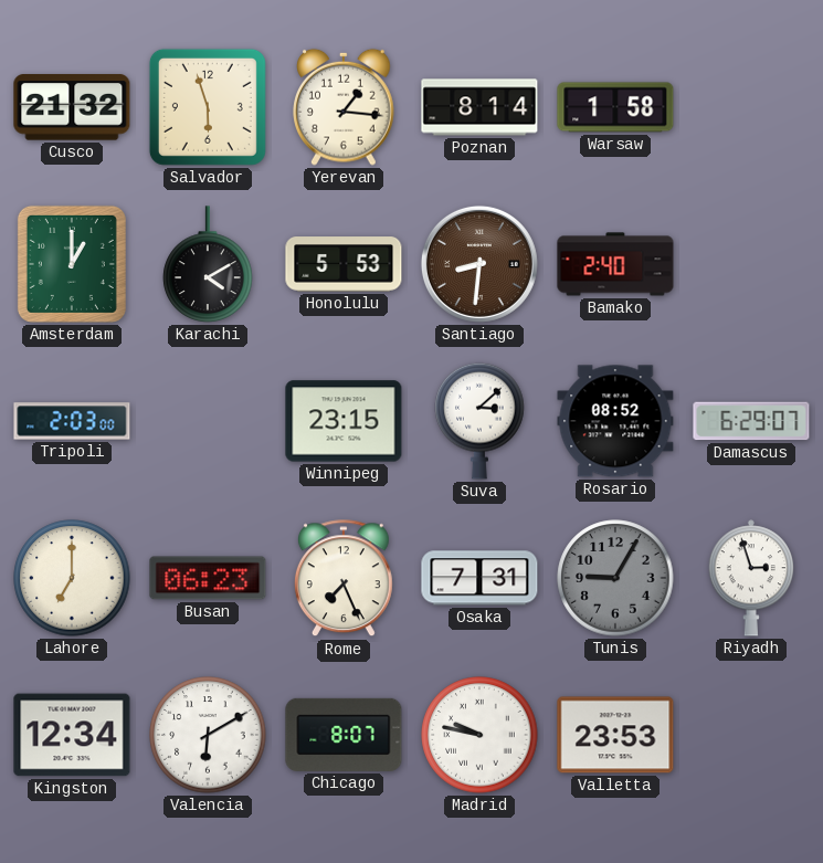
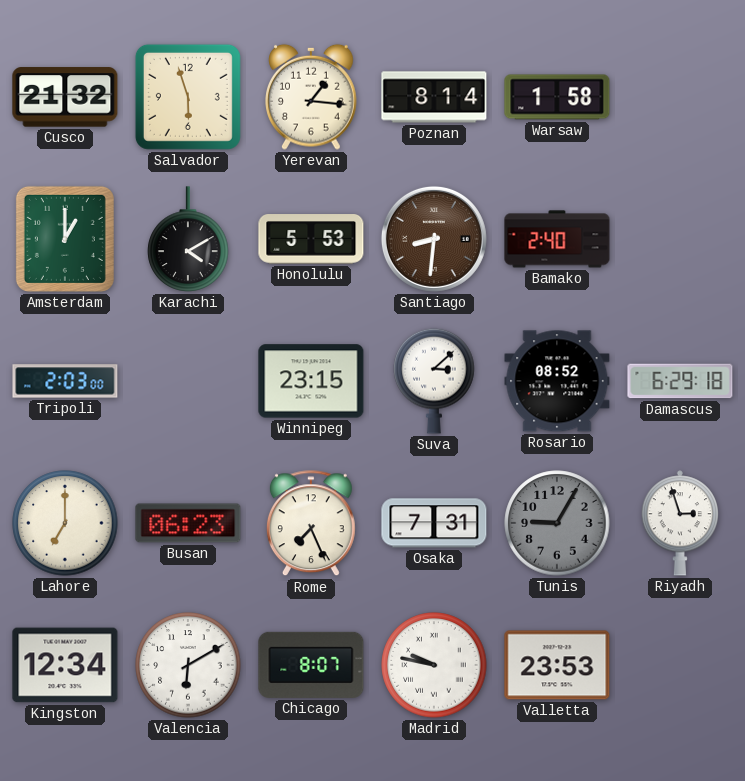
Damascus: 6:29:07 -> 6:29:18 (680, 381)
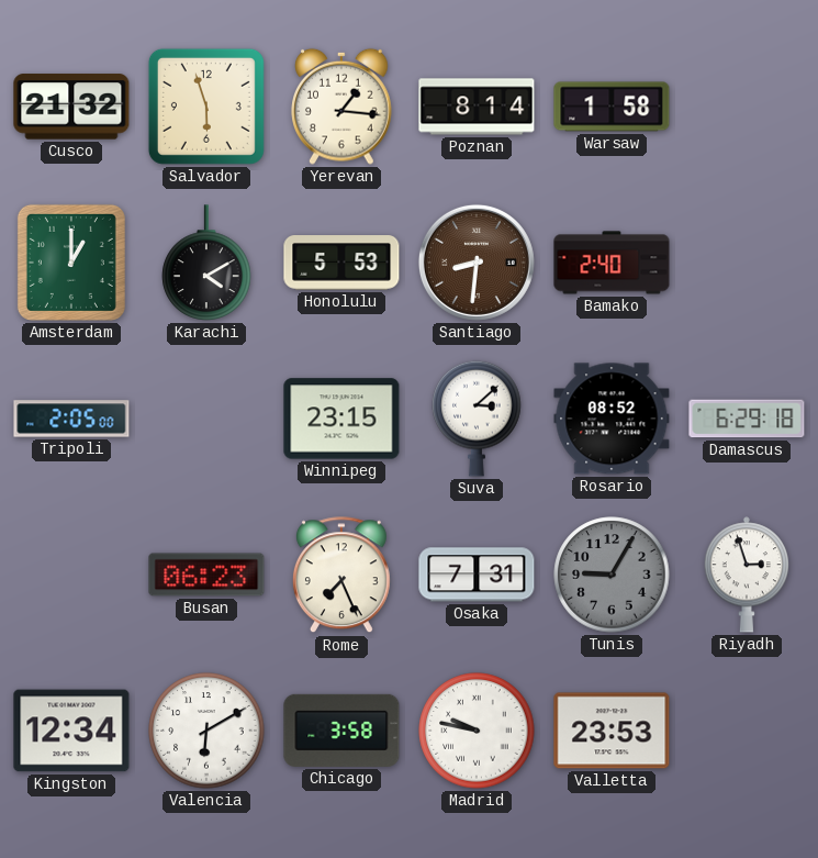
Tripoli: 2:03 -> 2:05 (71, 419)
Lahore: 7:00 -> none (65, 523)
Chicago: 8:07 -> 3:58 (341, 731)
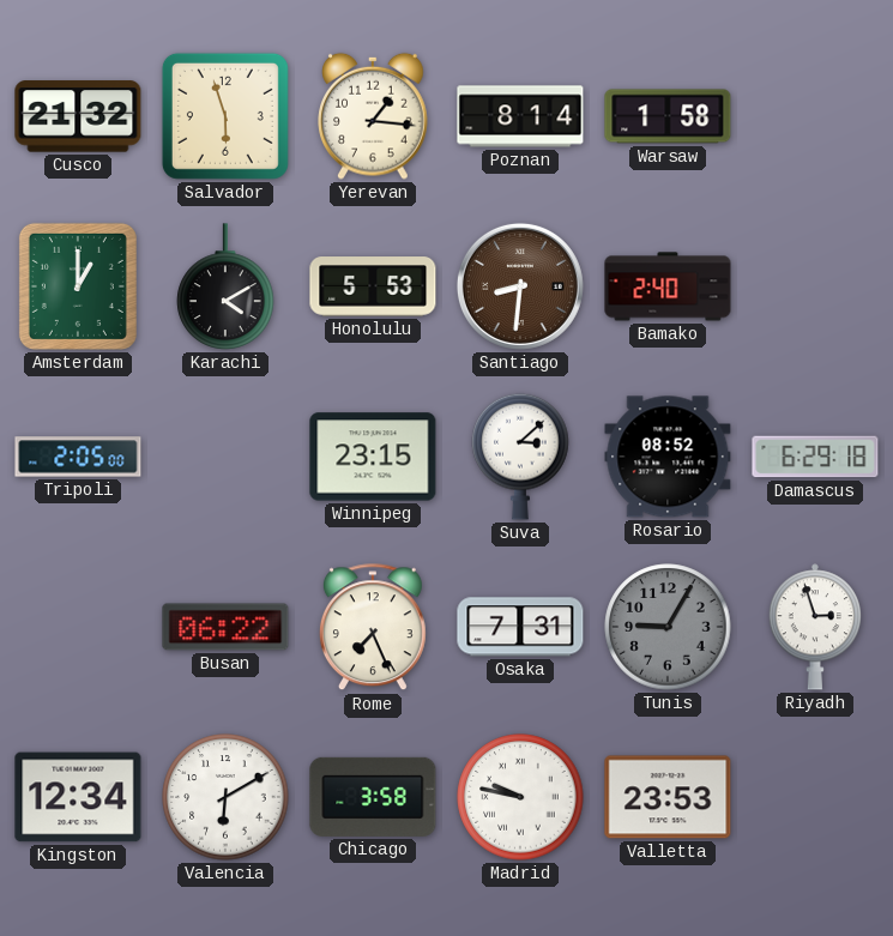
Busan: 06:23 -> 06:22 (225, 627)
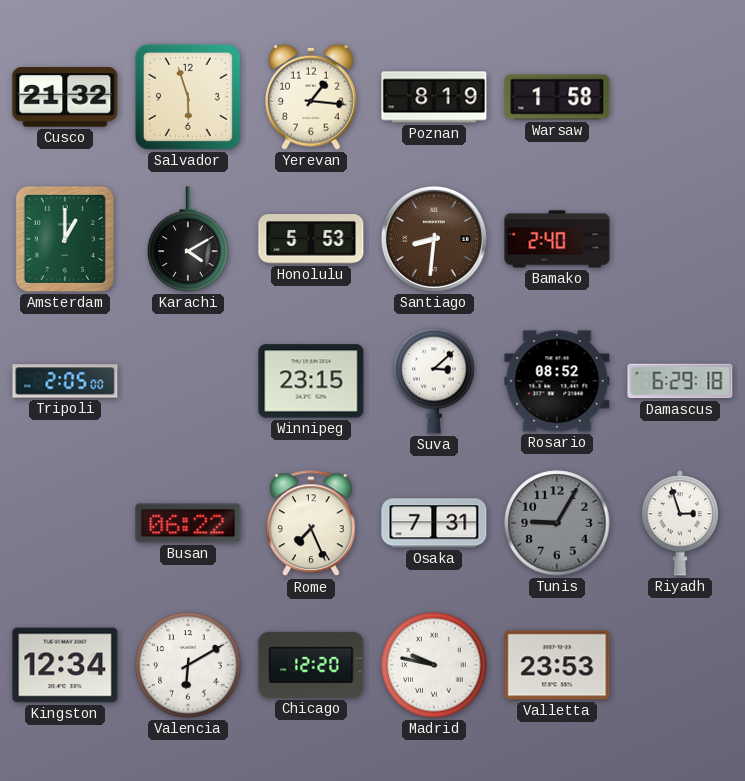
Poznan: 8:14 -> 8:19 (434, 97)
Chicago: 3:58 -> 12:20 (311, 665)
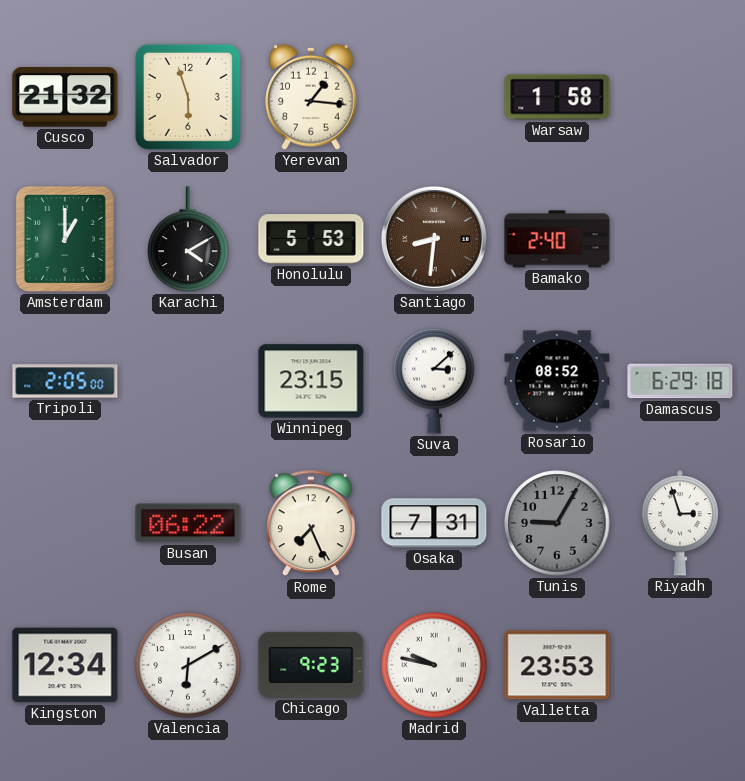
Poznan: 8:19 -> none (434, 97)
Chicago: 12:20 -> 9:23 (311, 665)
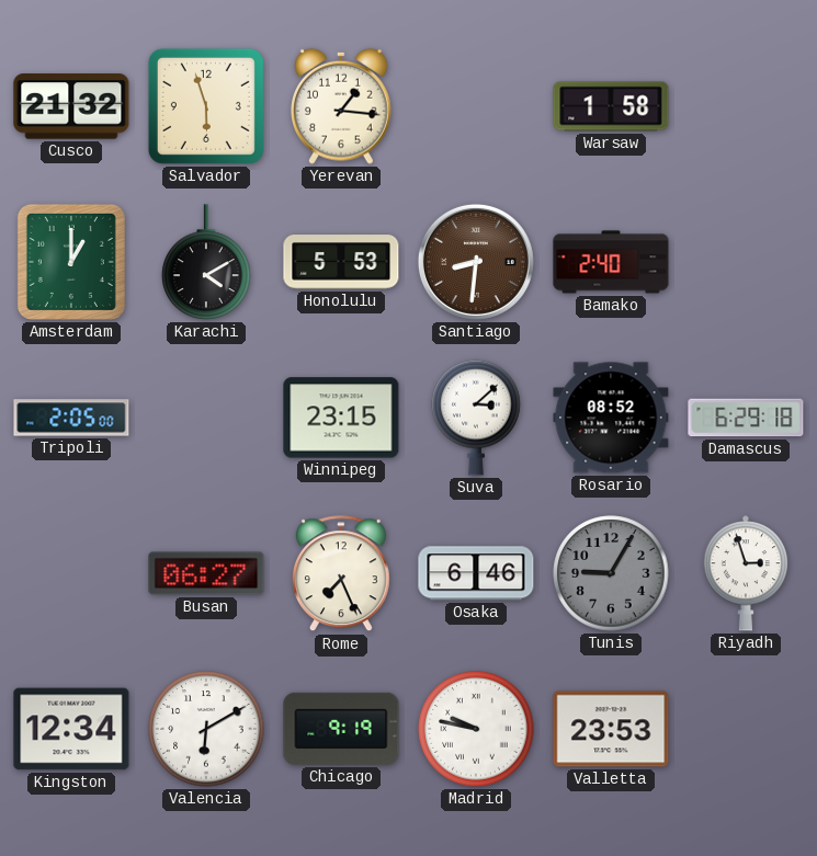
Busan: 06:22 -> 06:27 (206, 573)
Osaka: 7:31 -> 6:46 (476, 573)
Chicago: 9:23 -> 9:19 (341, 729)
